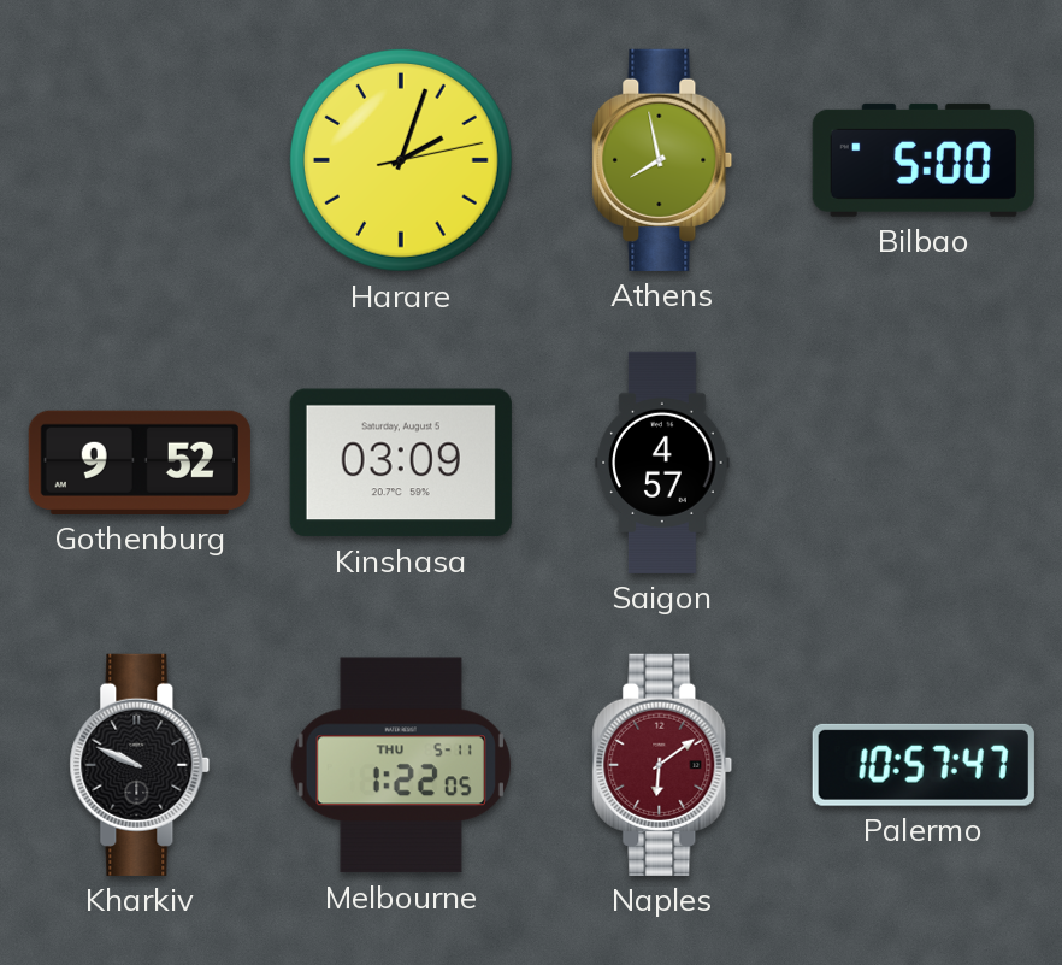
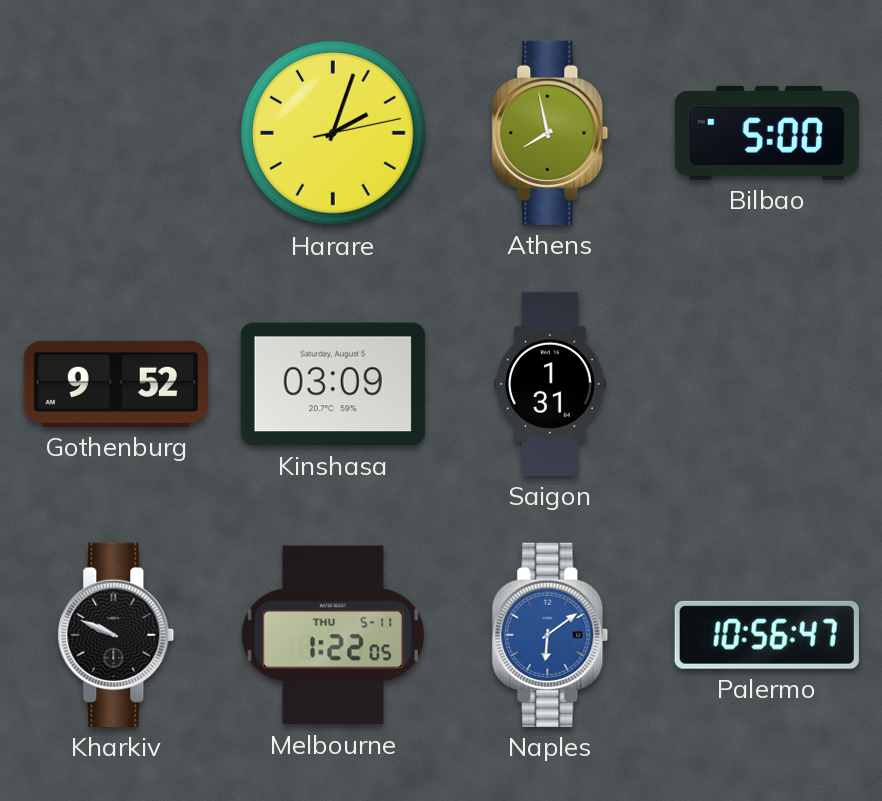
Saigon: 4:57 -> 1:31 (550, 384)
Naples dial: burgundy -> blue (550, 635)
Palermo: 10:57 -> 10:56 (767, 635)
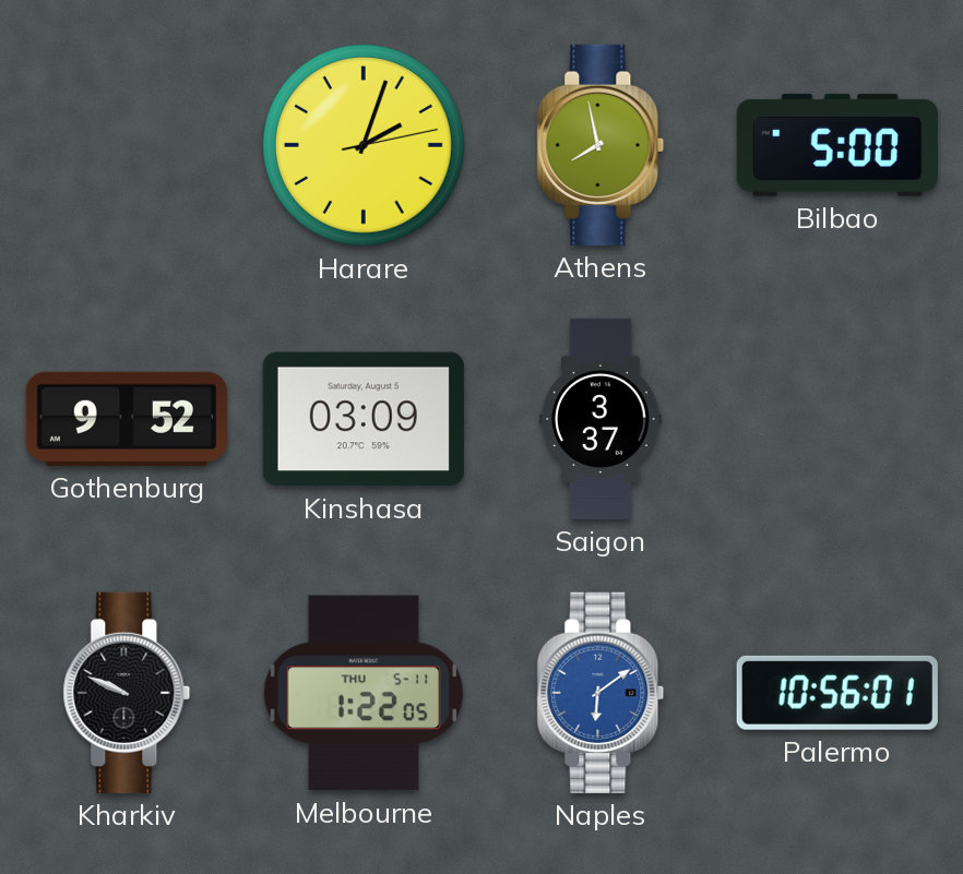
Saigon: 1:31 -> 3:37 (601, 419)
Palermo: 10:56:47 -> 10:56:01 (837, 693)
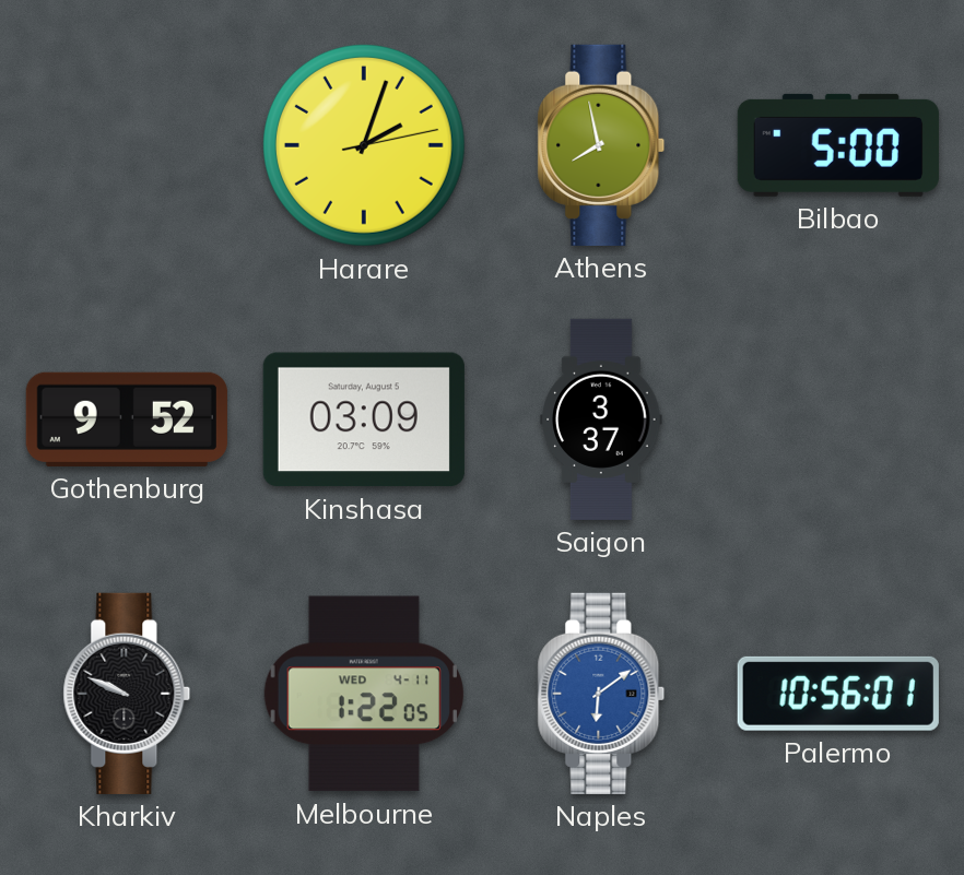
Melbourne date: THU 5-11 -> WED 4-11 (364, 694)
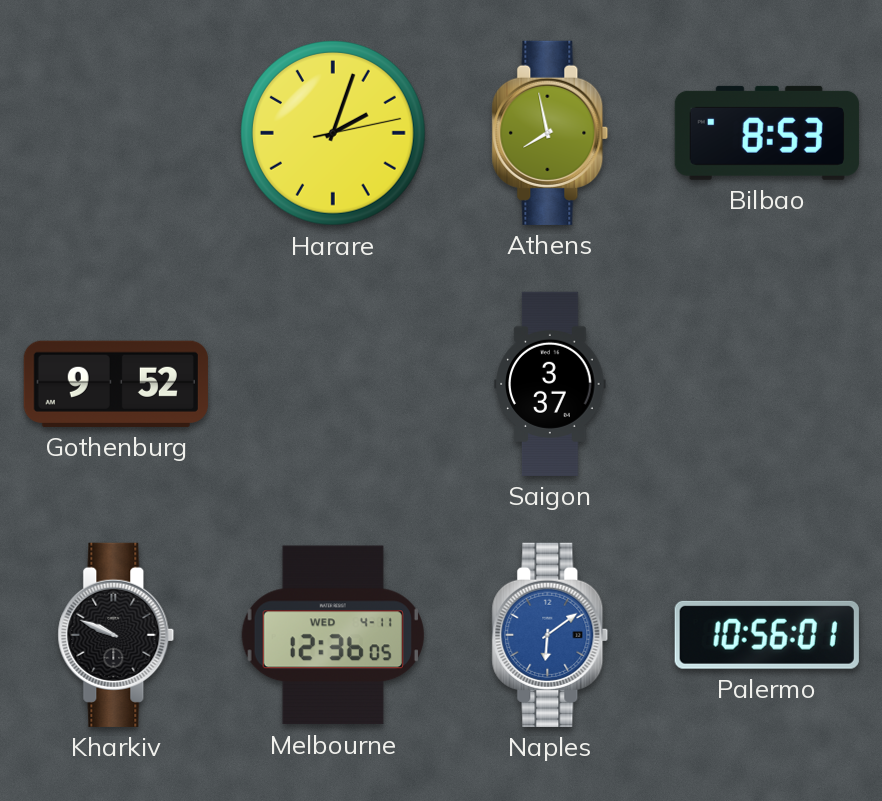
Bilbao: 5:00 -> 8:53 (767, 133)
Kinshasa: 03:09 -> none (364, 419)
Melbourne: 1:22 -> 12:36 (333, 635)
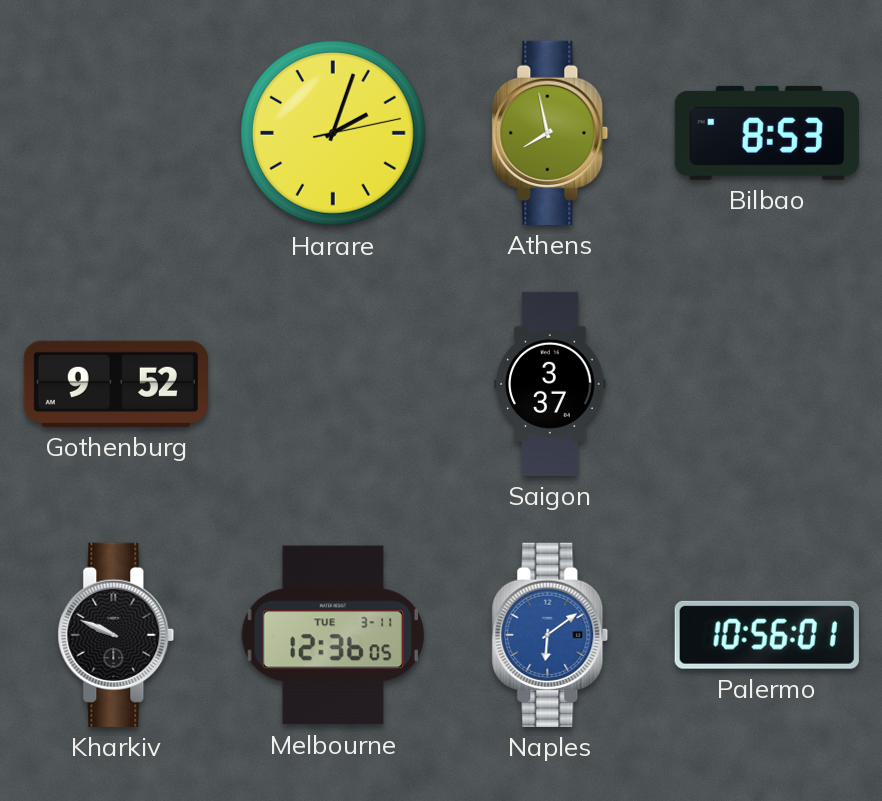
Melbourne date: WED 4-11 -> TUE 3-11 (333, 635)
